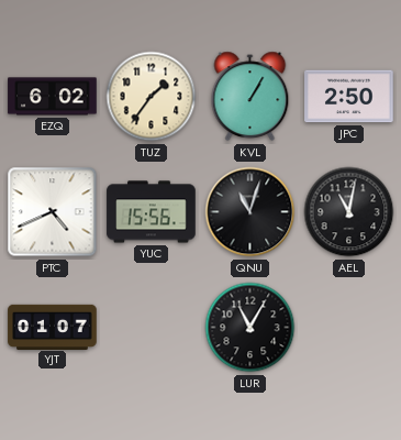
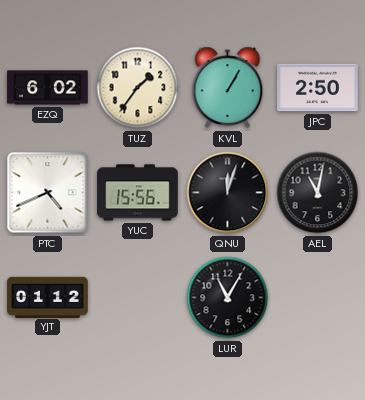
QNU: 11:03 -> 12:03 (228, 193)
YJT: 01:07 -> 01:12 (48, 297)
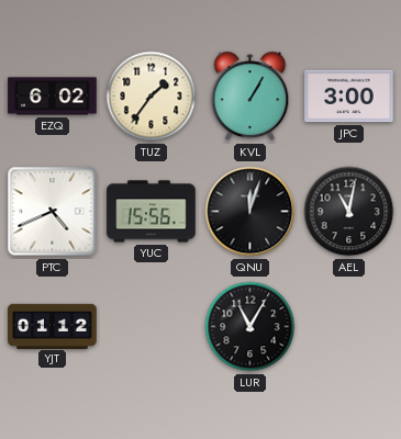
JPC: 2:50 -> 3:00 (349, 97)
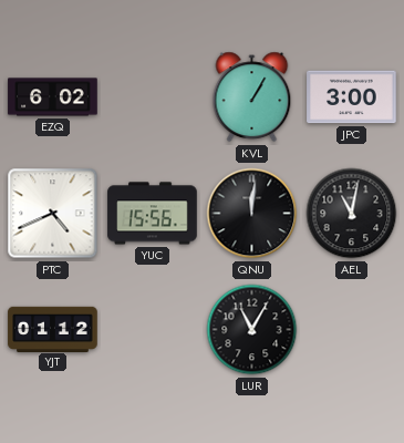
TUZ: 1:36 -> none (152, 97)
QNU: 12:03 -> 12:01 (252, 214)
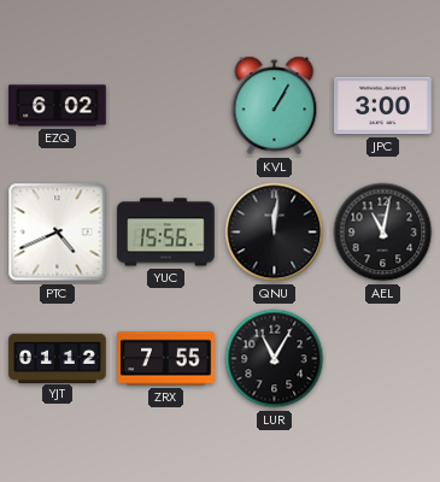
ZRX: none -> 7:55 (166, 359)
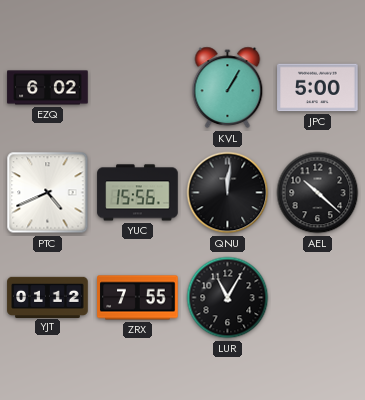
JPC: 3:00 -> 5:00 (318, 88)
AEL: 11:02 -> 10:22 (318, 193)
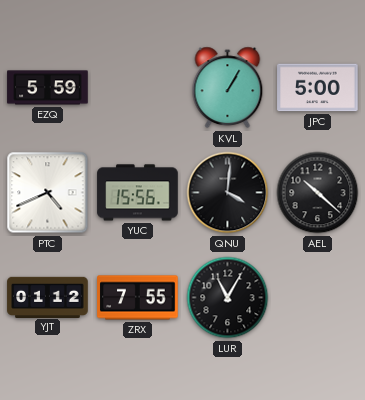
EZQ: 6:02 -> 5:59 (48, 88)
QNU: 12:01 -> 4:01 (228, 193)
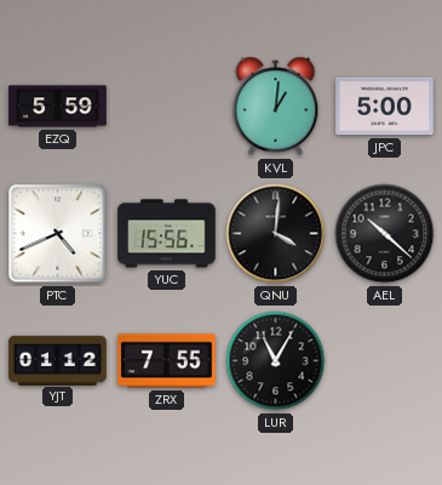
KVL: 1:05 -> 1:01 (276, 107)
